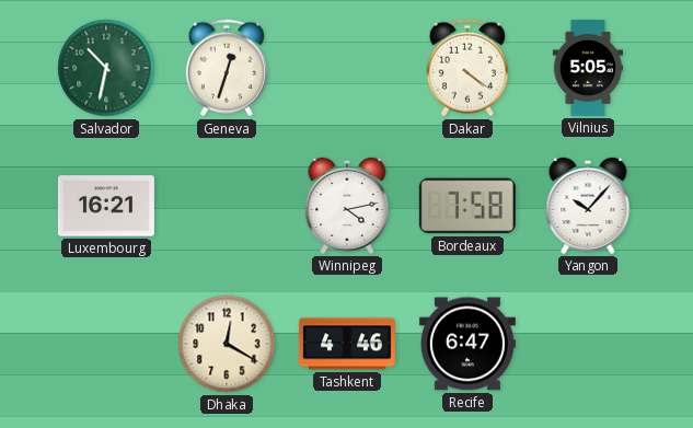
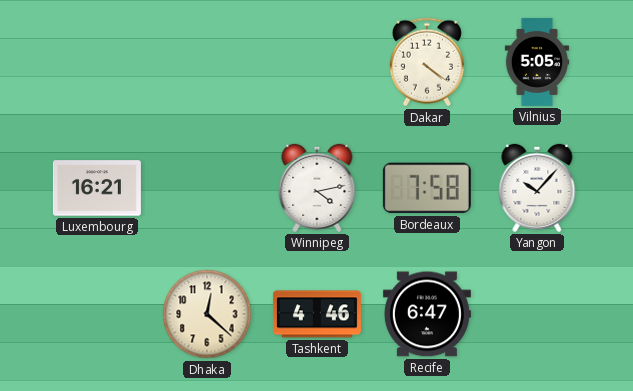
Salvador: 10:32 -> none (106, 68)
Geneva: 12:33 -> none (227, 68)
Dhaka: 12:20 -> 12:22 (207, 314)
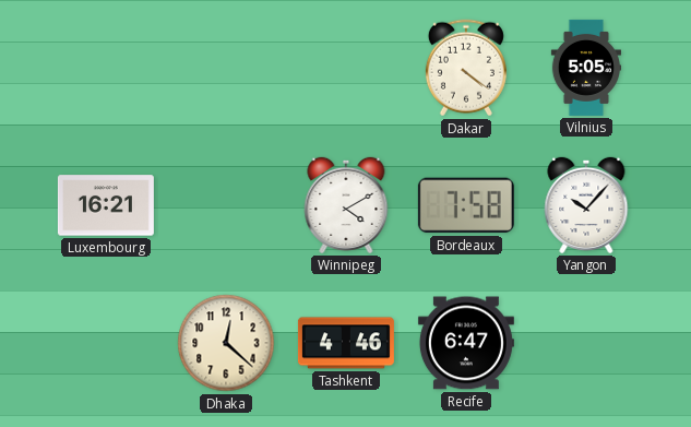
Winnipeg: 4:13 -> 4:10 (346, 205)
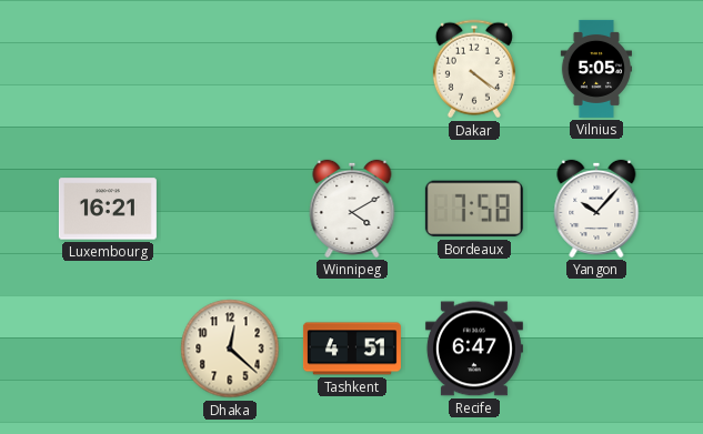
Tashkent: 4:46 -> 4:51 (352, 349)
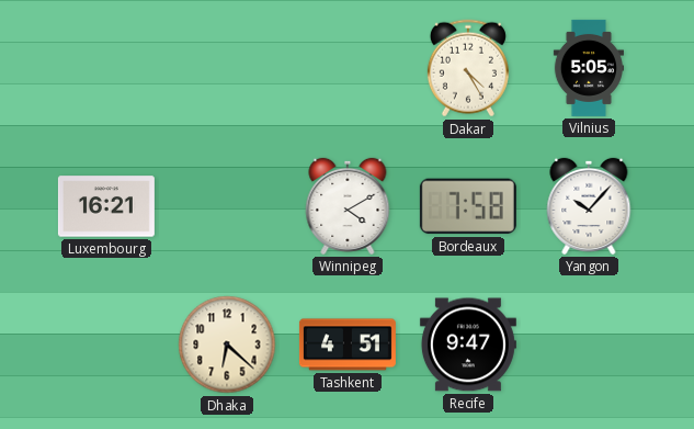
Dakar: 4:21 -> 4:25 (468, 68)
Dhaka: 12:22 -> 6:22 (227, 345)
Recife: 6:47 -> 9:47 (468, 345)
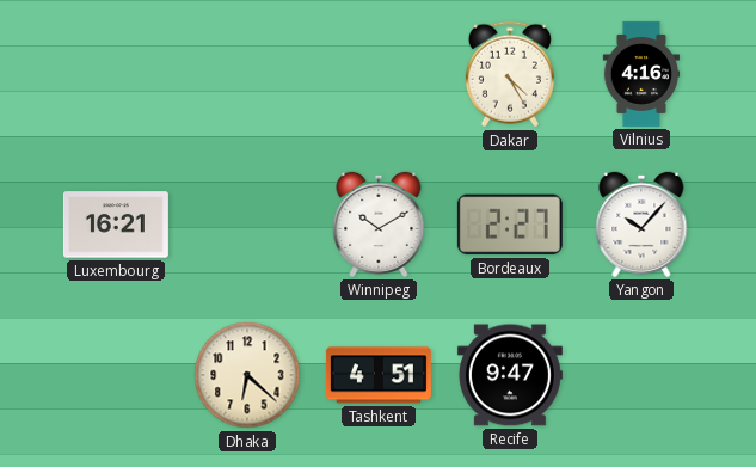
Vilnius: 5:05 -> 4:16 (640, 74)
Winnipeg: 4:10 -> 10:10 (379, 225)
Bordeaux: 7:58 -> 2:27 (510, 225)
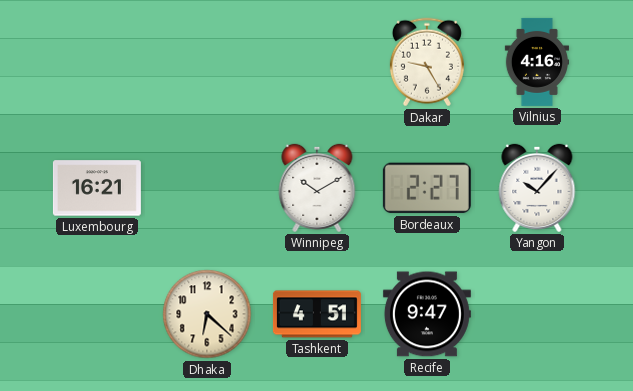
Dakar: 4:25 -> 9:25 (427, 62)
